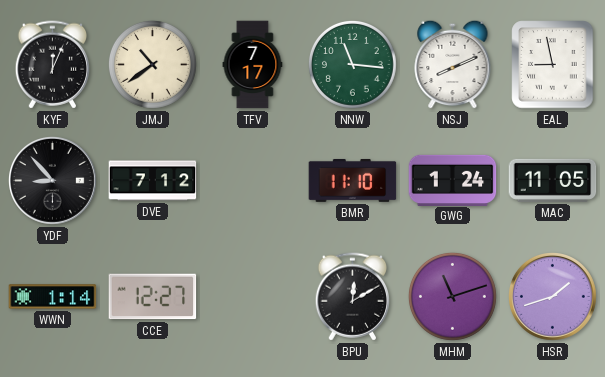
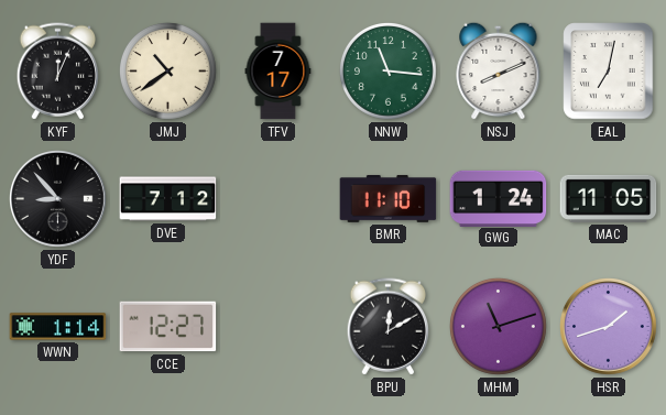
EAL: 8:58 -> 7:02 (609, 72)
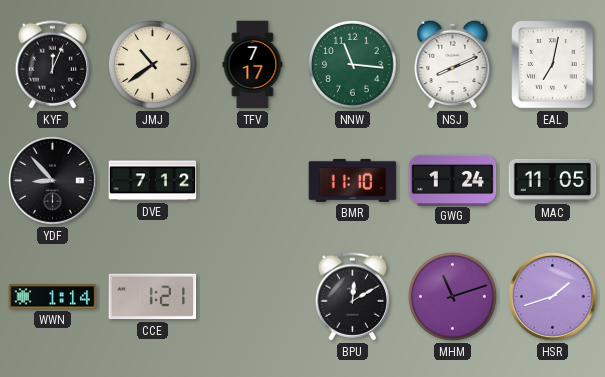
CCE: 12:27 -> 1:21 (153, 297)
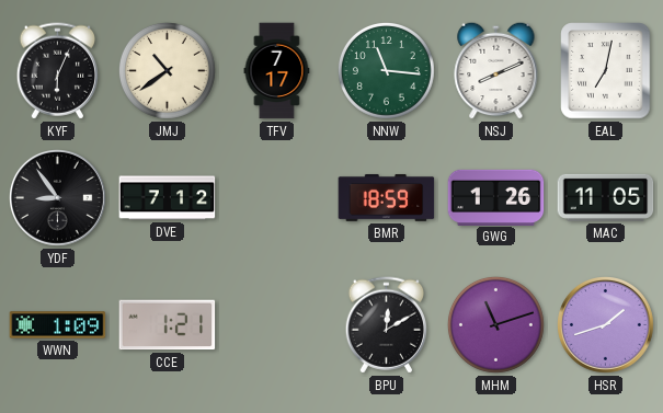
KYF: 12:04 -> 6:04 (57, 71)
YDF: 8:53 -> 8:54 (58, 198)
BMR: 11:10 -> 18:59 (387, 197)
GWG: 1:24 -> 1:26 (496, 197)
WWN: 1:14 -> 1:09 (58, 325)
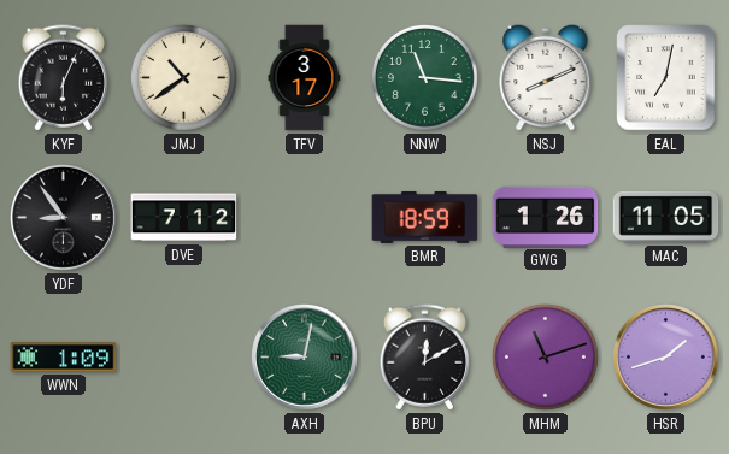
TFV: 7:17 -> 3:17 (305, 78)
CCE: 1:21 -> none (168, 325)
AXH: none -> 9:02 (305, 358)
